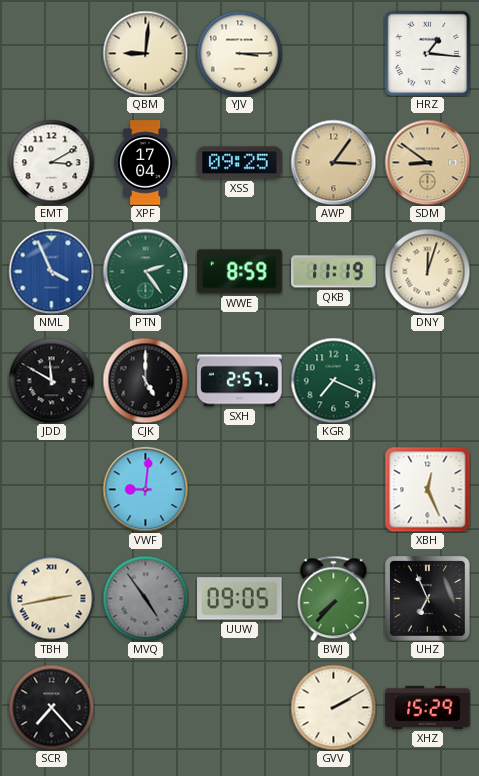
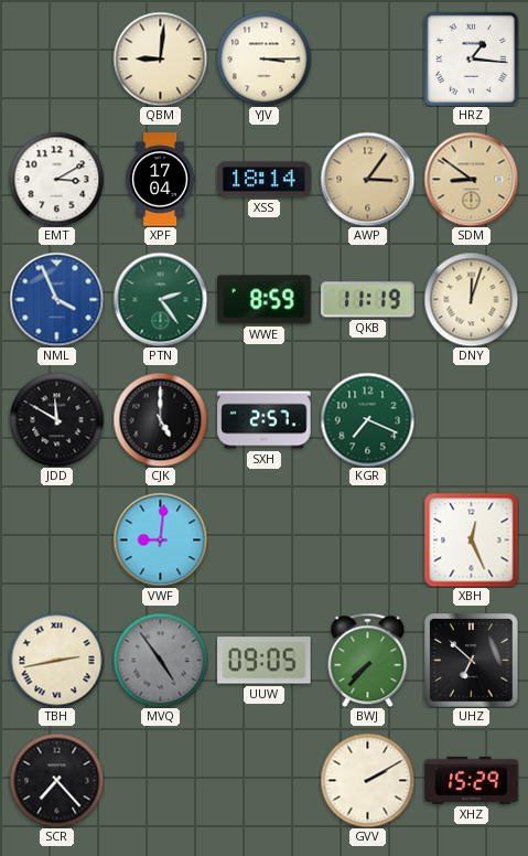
XSS: 09:25 -> 18:14 (265, 180)
UHZ: 6:56 -> 6:52 (472, 661)
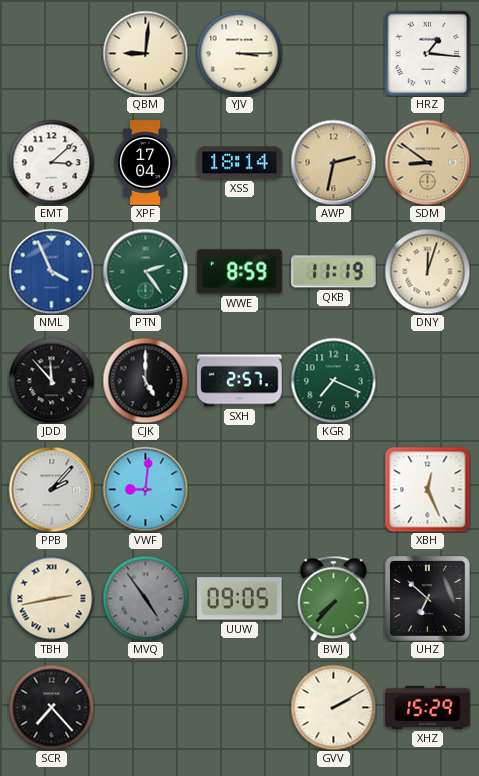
EMT: 3:10 -> 3:08 (51, 162)
AWP: 3:06 -> 2:32 (333, 162)
JDD: 11:50 -> 11:53 (51, 380)
PPB: none -> 2:07 (51, 489)
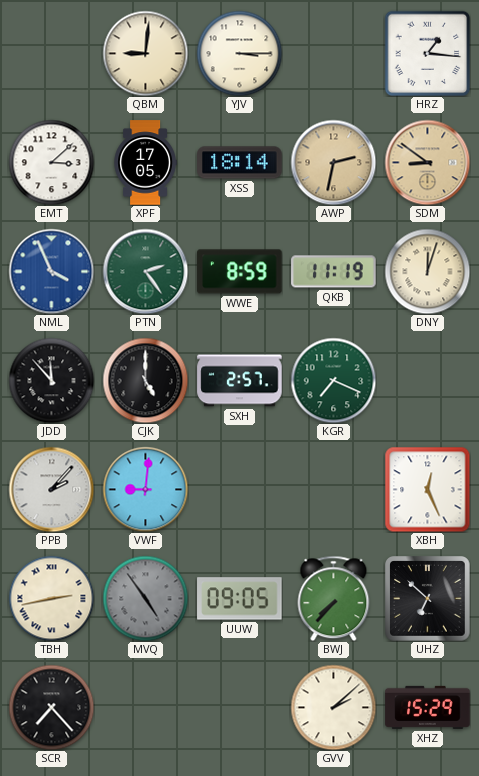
XPF: 17:04 -> 17:05 (145, 163)
GVV: 2:10 -> 2:08 (333, 707)
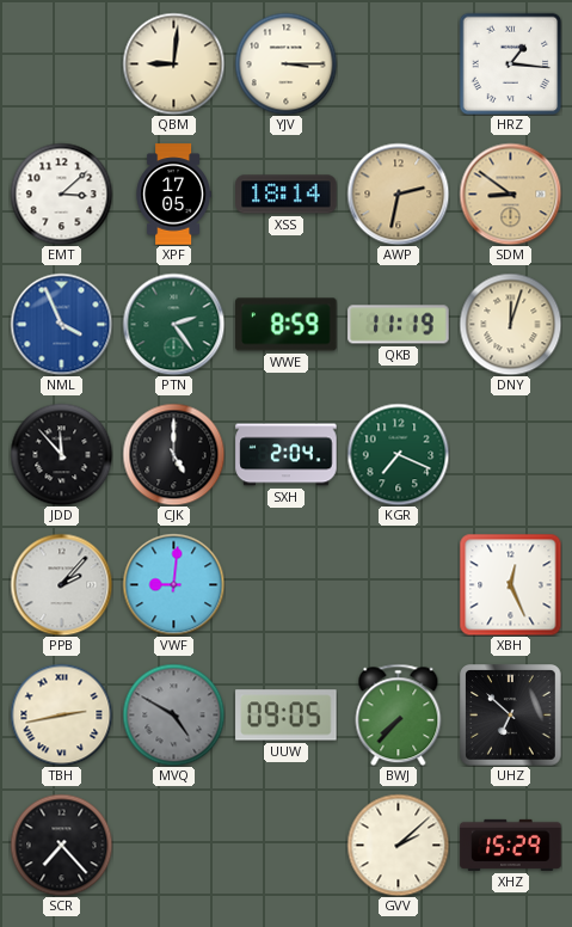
SXH: 2:57 -> 2:04 (287, 455)
MVQ: 4:54 -> 4:50 (173, 714)
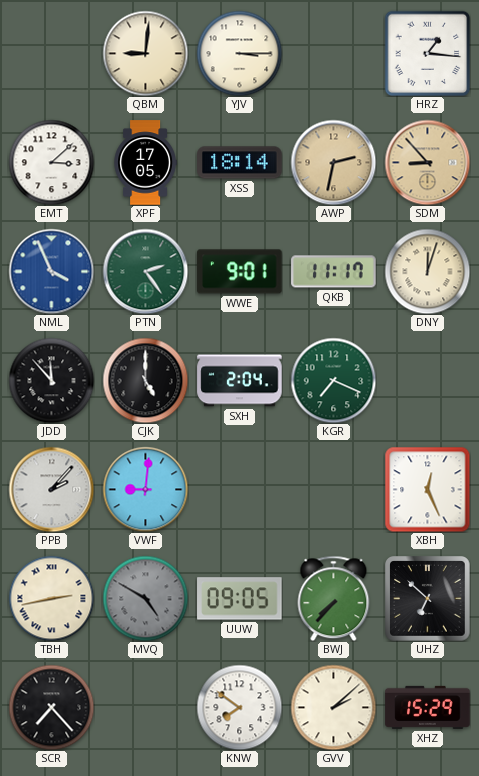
SDM: 8:51 -> 8:53 (427, 162)
WWE: 8:59 -> 9:01 (240, 272)
QKB: 11:19 -> 11:17 (334, 272)
KNW: none -> 7:51 (239, 707)
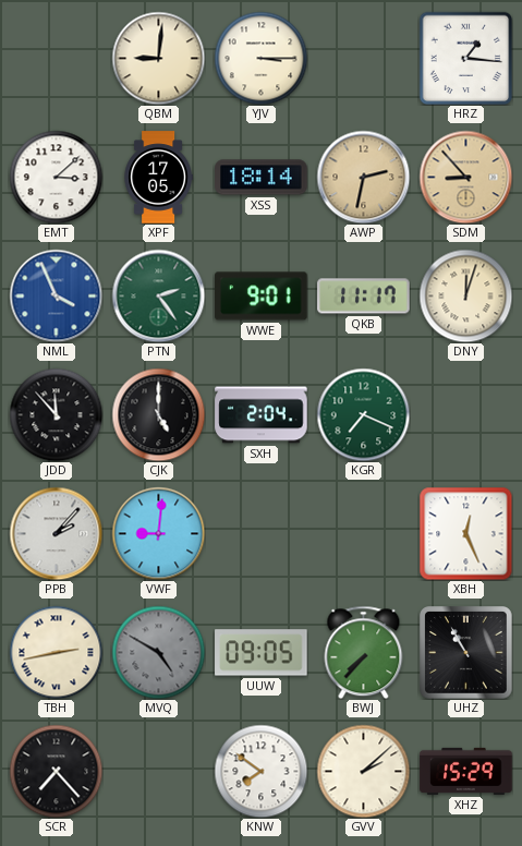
UHZ: 6:52 -> 10:55 (466, 653)
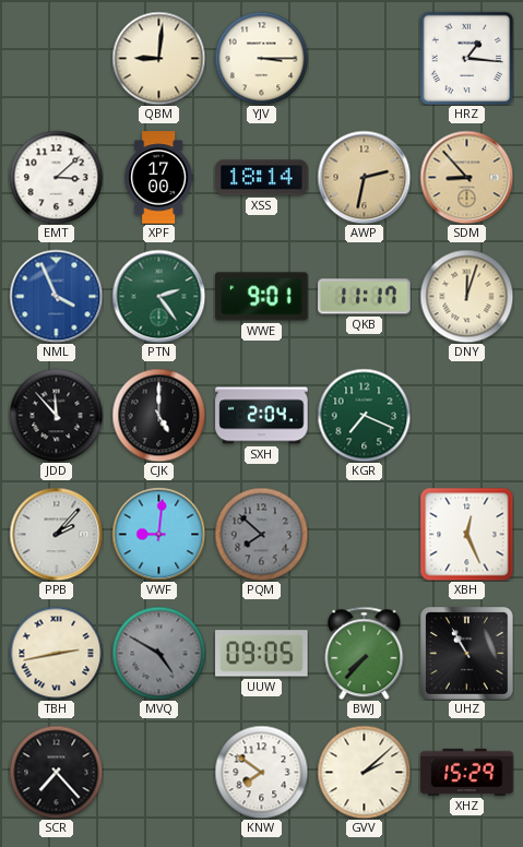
XPF: 17:05 -> 17:00 (158, 178)
PQM: none -> 7:52 (261, 534)
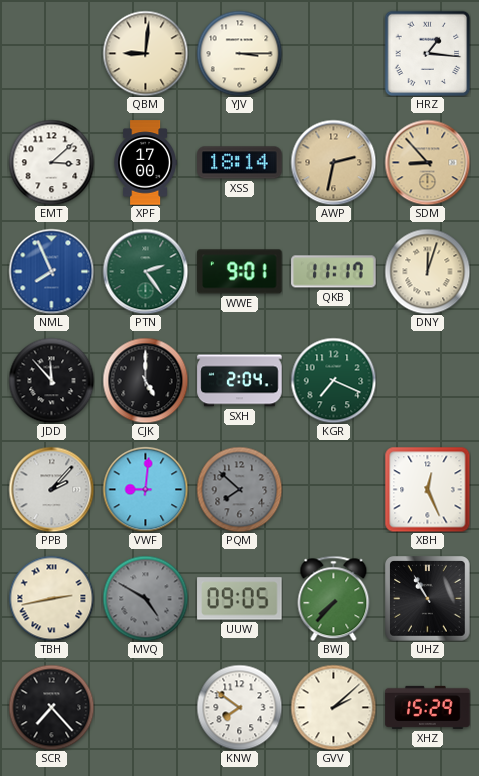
NML: 3:56 -> 7:56 (51, 271)
